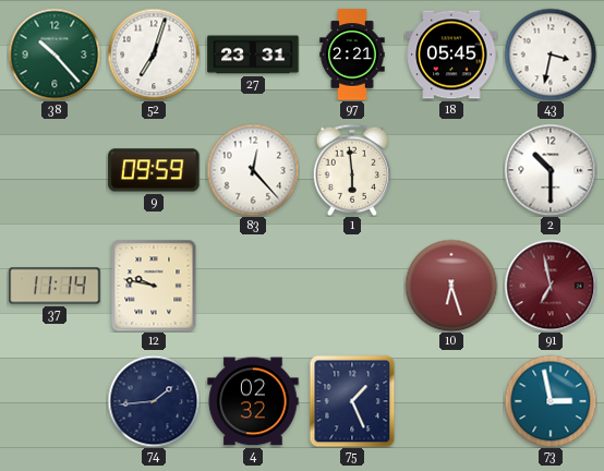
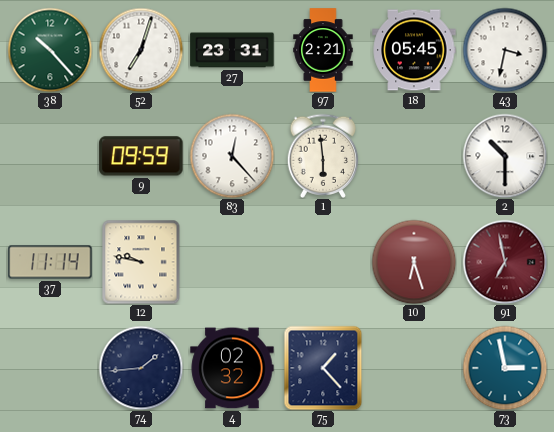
75: 1:26 -> 1:23 (323, 368)
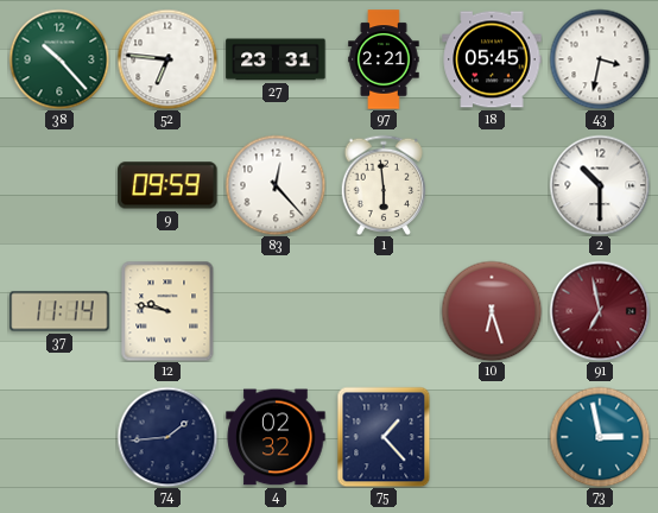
52: 7:03 -> 6:46 (167, 59)
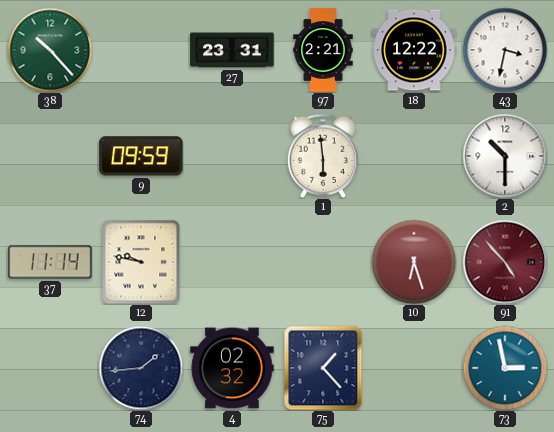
52: 6:46 -> none (167, 59)
18: 05:45 -> 12:22 (414, 50)
83: 12:23 -> none (276, 185)
91: 6:58 -> 4:53 (505, 262)
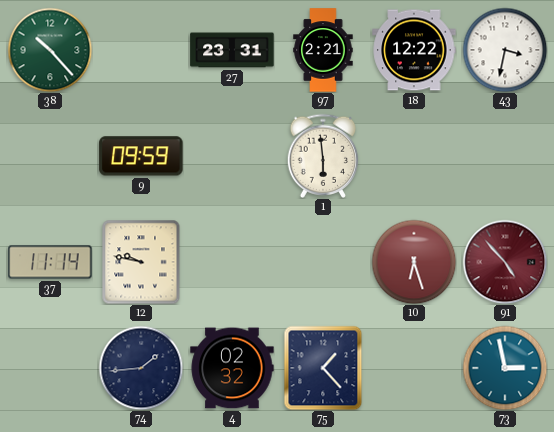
2: 10:30 -> none (505, 156)
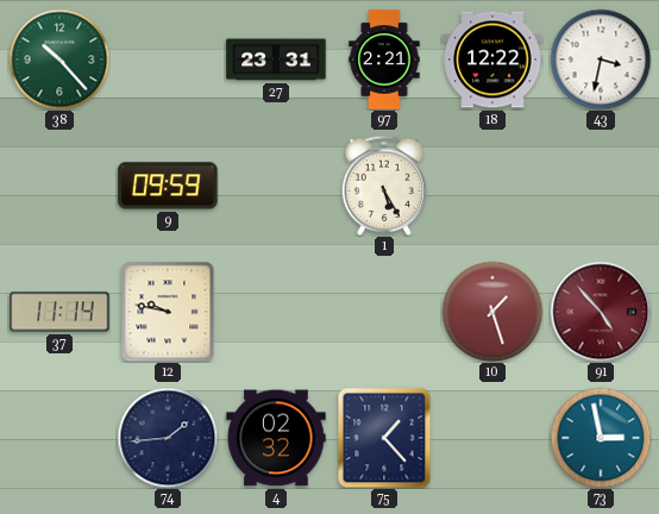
1: 5:59 -> 5:25 (384, 186)
10: 6:27 -> 1:27 (492, 312)
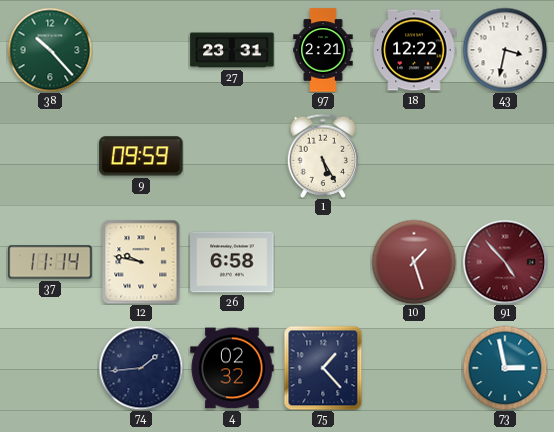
26: none -> 6:58 (232, 262)
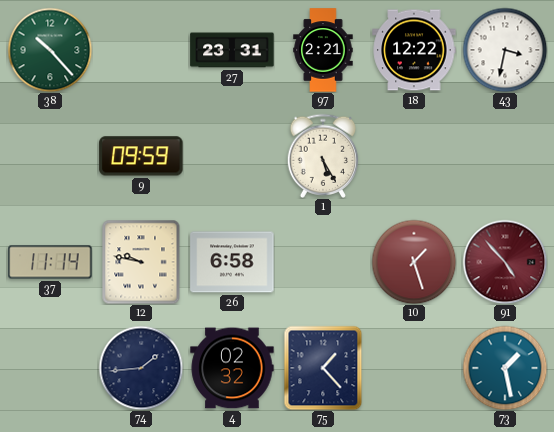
73: 2:58 -> 1:28 (505, 368)
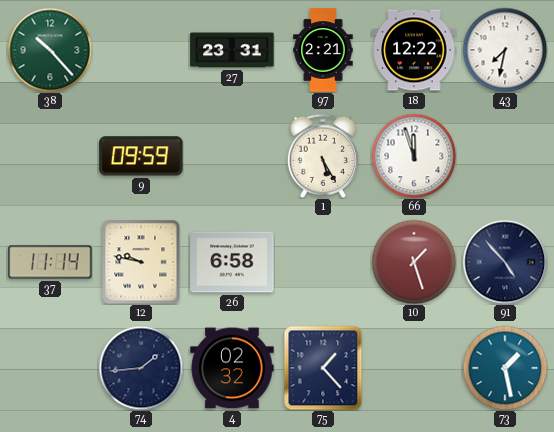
43: 3:32 -> 7:32 (505, 50)
66: none -> 11:57 (414, 156)
91 dial: burgundy -> navy (505, 262)
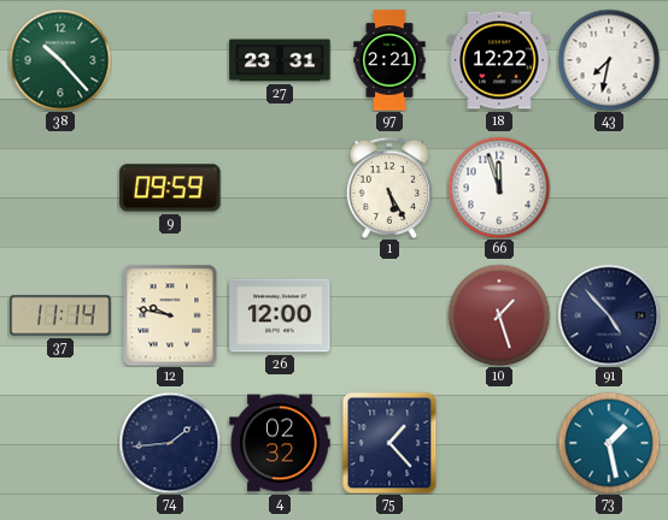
26: 6:58 -> 12:00 (280, 315)
